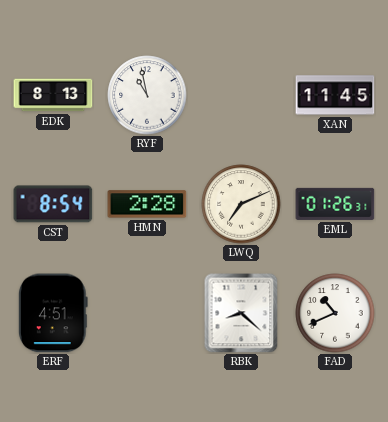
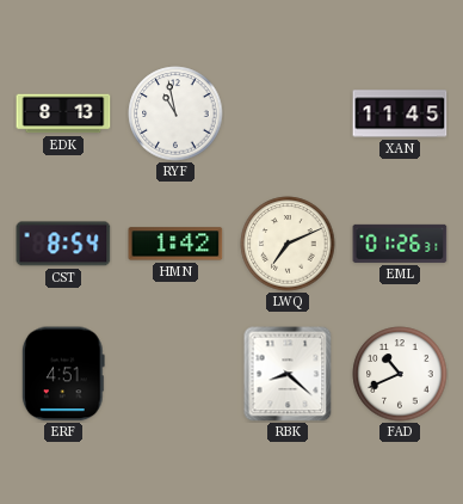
HMN: 2:28 -> 1:42 (175, 244)
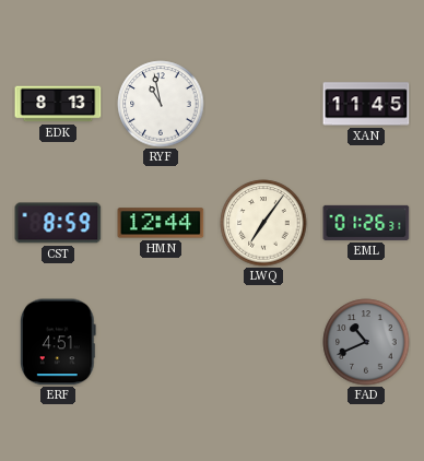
CST: 8:54 -> 8:59 (58, 223)
HMN: 1:42 -> 12:44 (161, 223)
LWQ: 7:11 -> 7:06 (263, 223)
RBK: 8:22 -> none (288, 374)
FAD dial: white -> grey (366, 342)
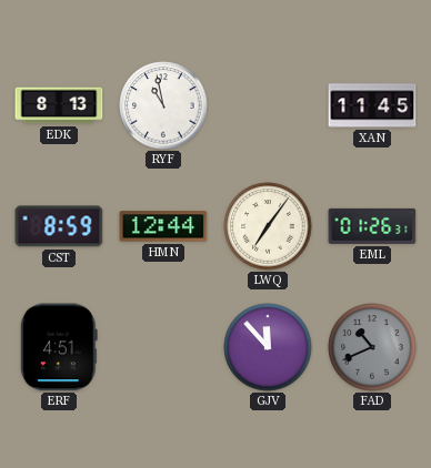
GJV: none -> 11:53 (268, 347)
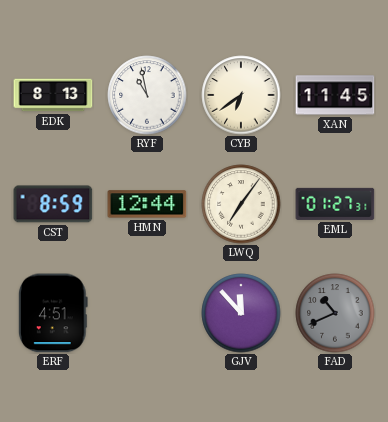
CYB: none -> 6:39 (241, 95)
EML: 01:26 -> 01:27 (335, 204)
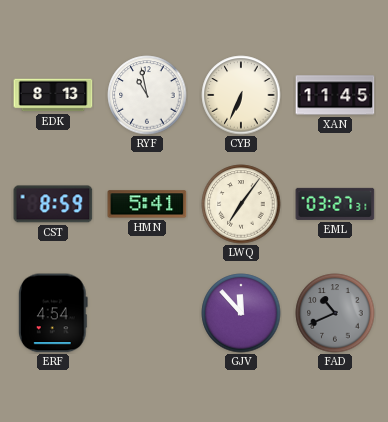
CYB: 6:39 -> 6:34 (241, 95)
HMN: 12:44 -> 5:41 (147, 204)
EML: 01:27 -> 03:27 (335, 204)
ERF: 4:51 -> 4:54 (53, 313)
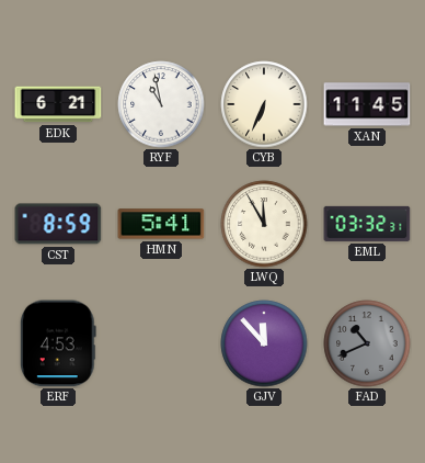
EDK: 8:13 -> 6:21 (58, 104)
LWQ: 7:06 -> 11:55 (264, 224)
EML: 03:27 -> 03:32 (367, 224)
ERF: 4:54 -> 4:53 (58, 343)
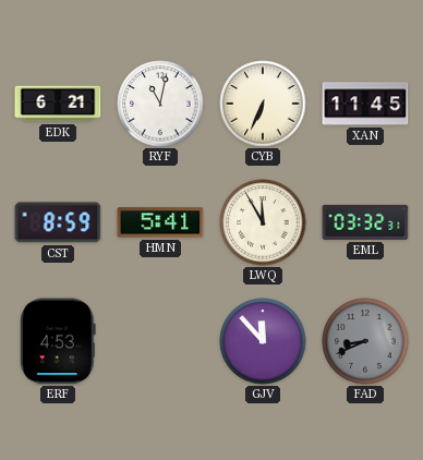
RYF: 10:58 -> 11:02 (160, 104)
FAD: 10:41 -> 8:41 (365, 341)
